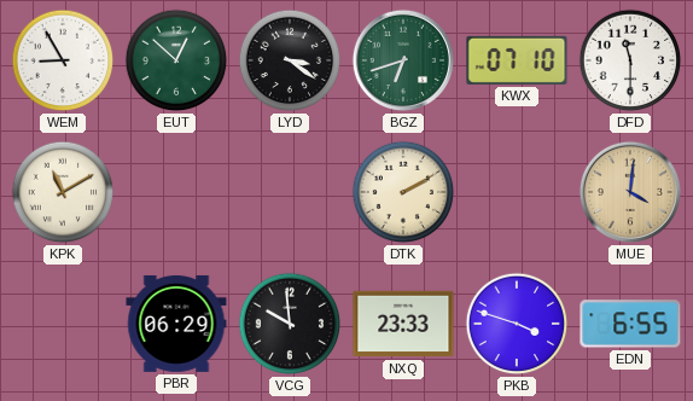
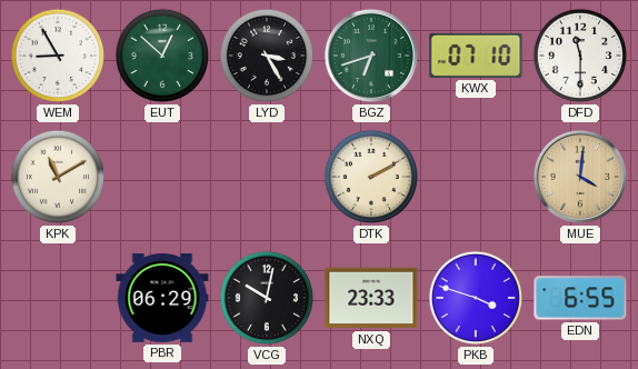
LYD: 3:21 -> 3:25 (267, 56)
VCG: 9:59 -> 10:02 (267, 298)
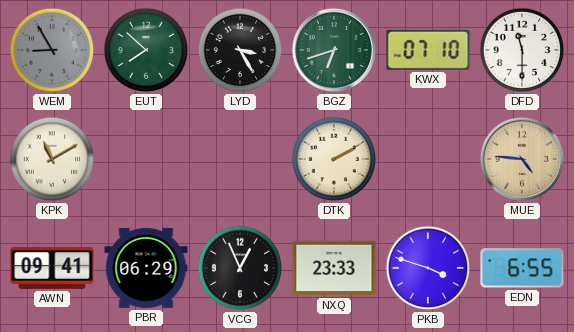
WEM dial: white -> grey (52, 50)
EUT: 12:52 -> 7:52 (146, 50)
MUE: 4:01 -> 4:46 (522, 159)
AWN: none -> 09:41 (52, 268)
VCG: 10:02 -> 12:56 (240, 268)
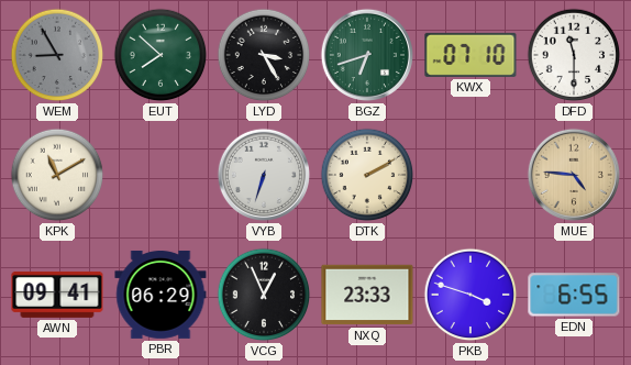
VYB: none -> 6:33 (264, 175)
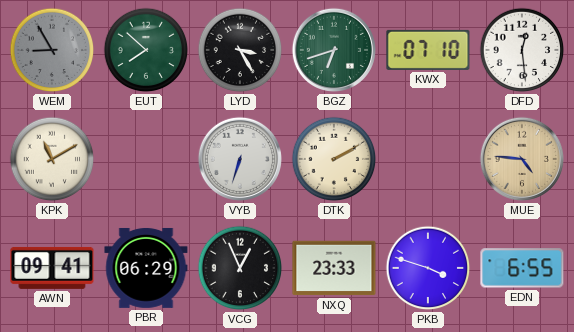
DFD: 11:30 -> 12:29 (522, 50)
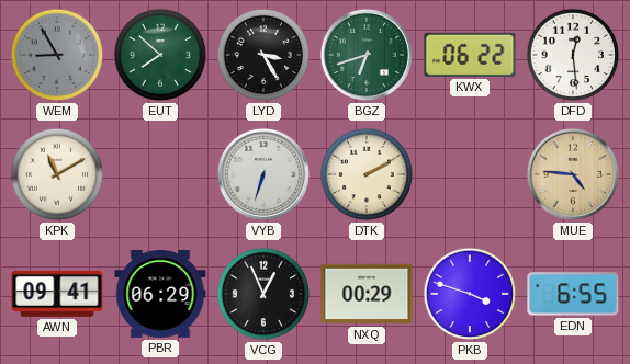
KWX: 07:10 -> 06:22 (470, 55)
NXQ: 23:33 -> 00:29 (367, 294)
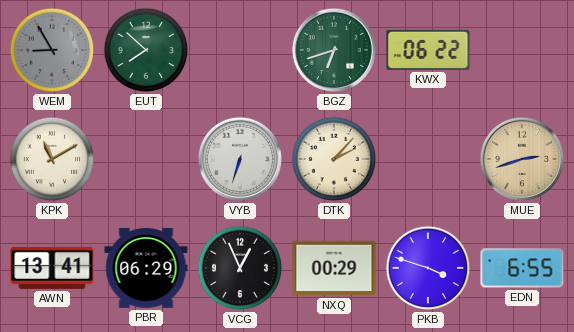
LYD: 3:25 -> none (263, 55)
DFD: 12:29 -> none (573, 55)
DTK: 2:10 -> 2:07 (334, 159)
MUE: 4:46 -> 2:42 (522, 159)
AWN: 09:41 -> 13:41 (52, 268)
